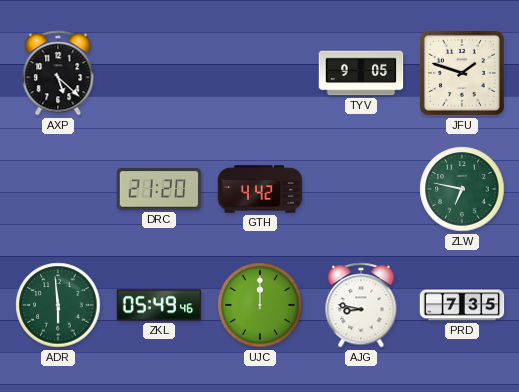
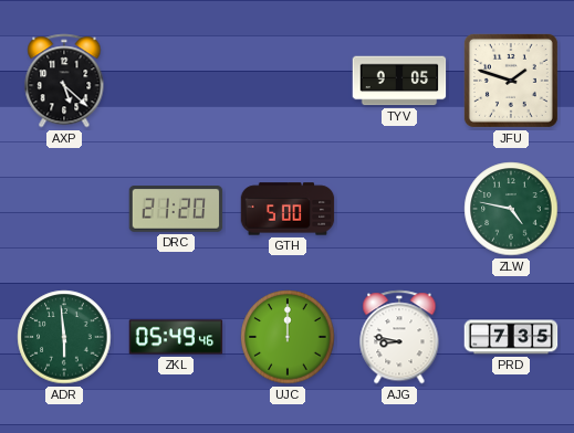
GTH: 4:42 -> 5:00 (288, 209)
ZLW: 6:47 -> 4:47 (511, 209)
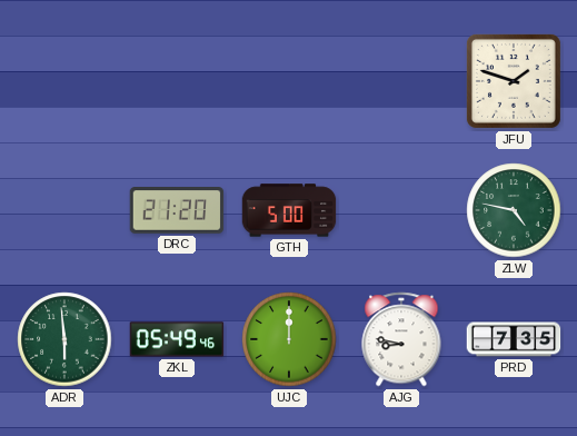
AXP: 5:22 -> none (64, 81)
TYV: 9:05 -> none (399, 81)
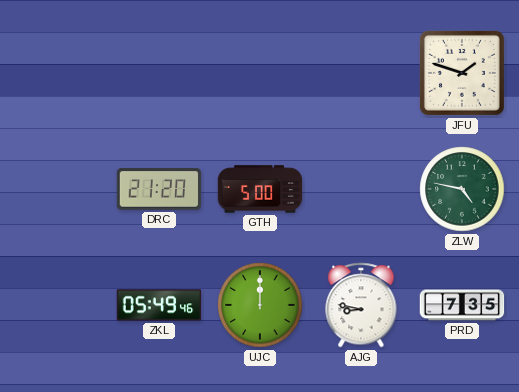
ADR: 5:59 -> none (64, 339)
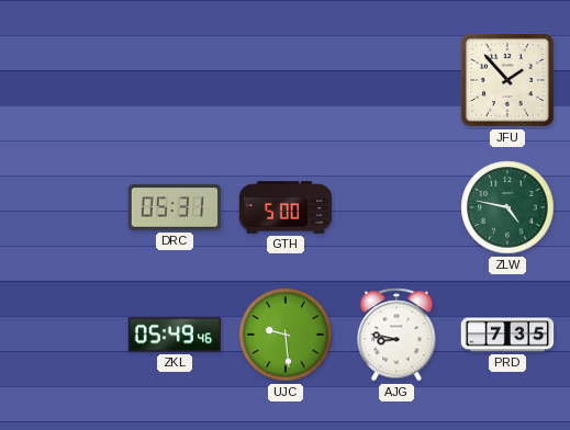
JFU: 1:48 -> 1:53 (507, 80)
DRC: 21:20 -> 05:31 (175, 208)
UJC: 12:00 -> 9:29 (286, 335)
